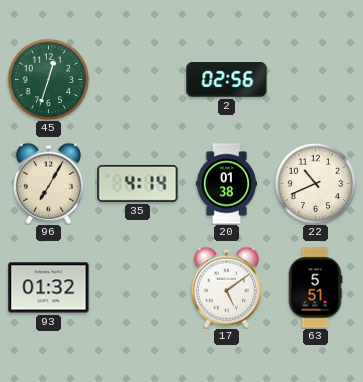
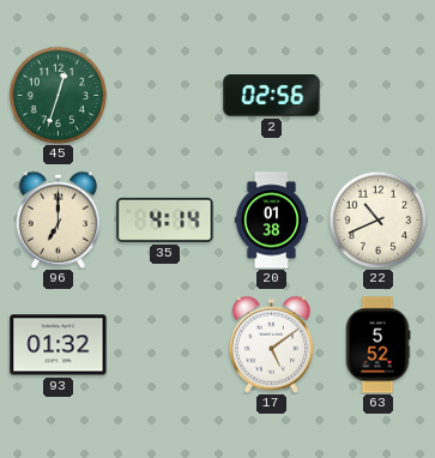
96: 7:05 -> 7:00 (58, 219)
63: 5:51 -> 5:52 (377, 345)
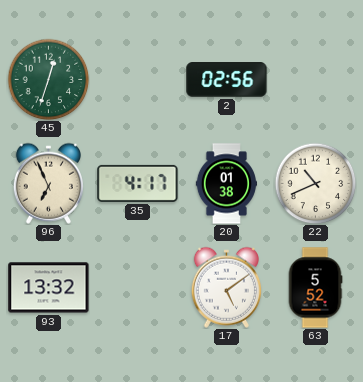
96: 7:00 -> 6:56 (48, 183)
35: 4:14 -> 4:17 (138, 183)
93: 01:32 -> 13:32 (49, 288)
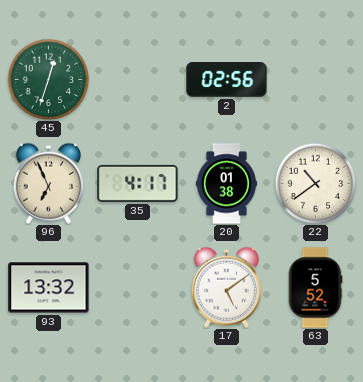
22: 10:41 -> 10:39 (315, 183)
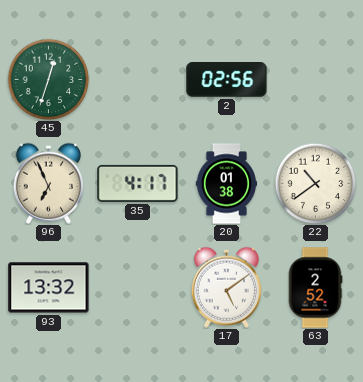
63: 5:52 -> 2:52 (315, 288)
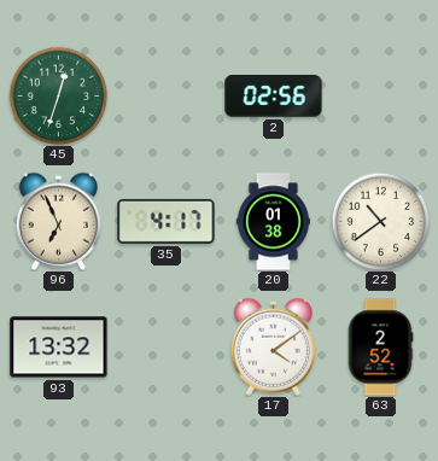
17: 5:09 -> 4:09 (273, 346)
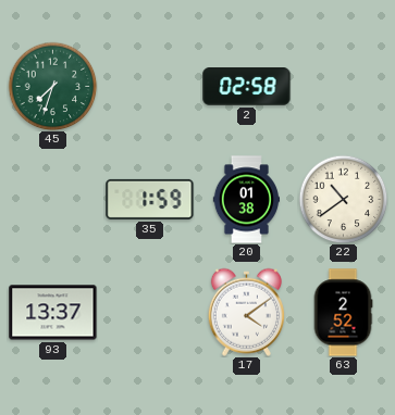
45: 12:33 -> 7:33 (52, 86)
2: 02:56 -> 02:58 (247, 87)
96: 6:56 -> none (58, 221)
35: 4:17 -> 1:59 (150, 199)
93: 13:32 -> 13:37 (53, 313)
